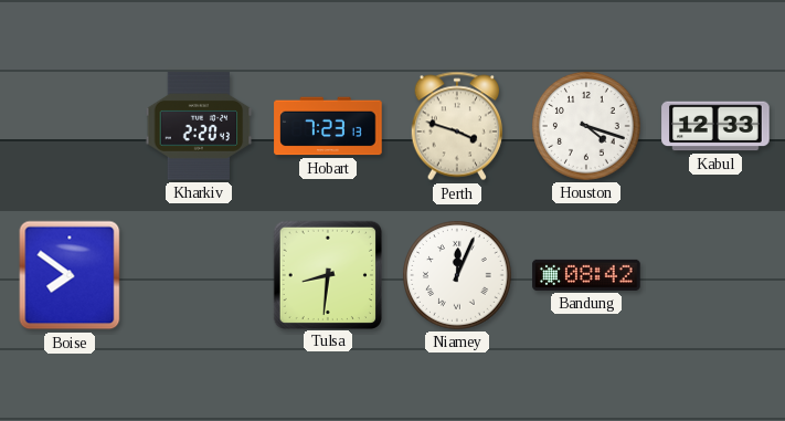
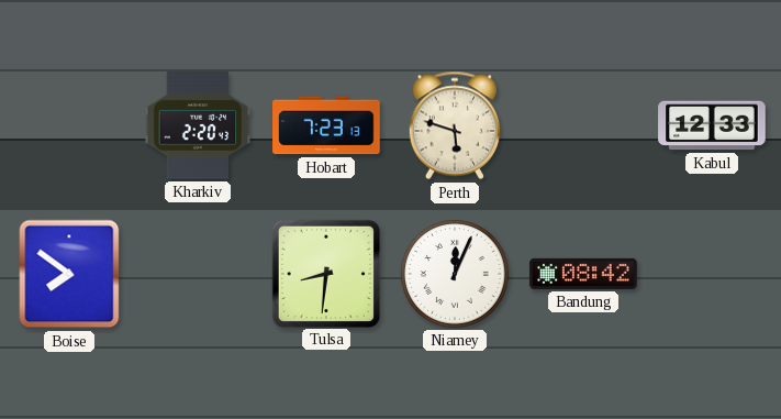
Perth: 3:48 -> 5:48 (455, 125)
Houston: 4:18 -> none (587, 127)
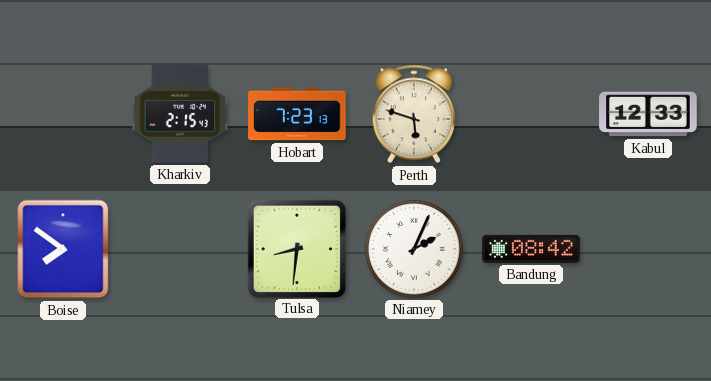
Kharkiv: 2:20 -> 2:15 (180, 114)
Niamey: 12:04 -> 2:04 (415, 250)
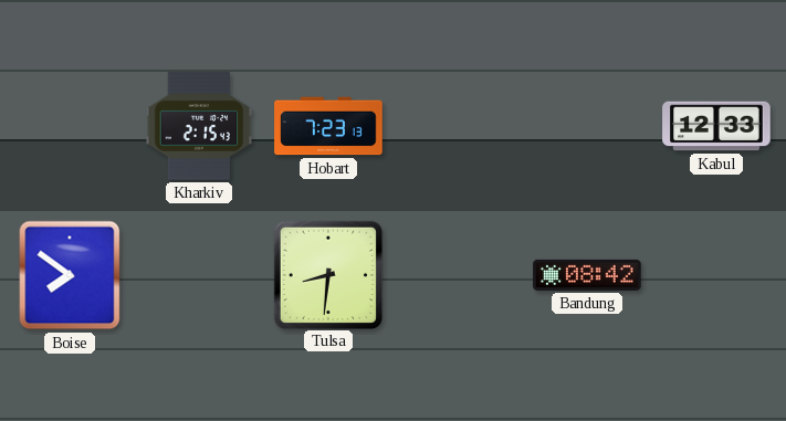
Perth: 5:48 -> none (414, 114)
Niamey: 2:04 -> none (415, 250)
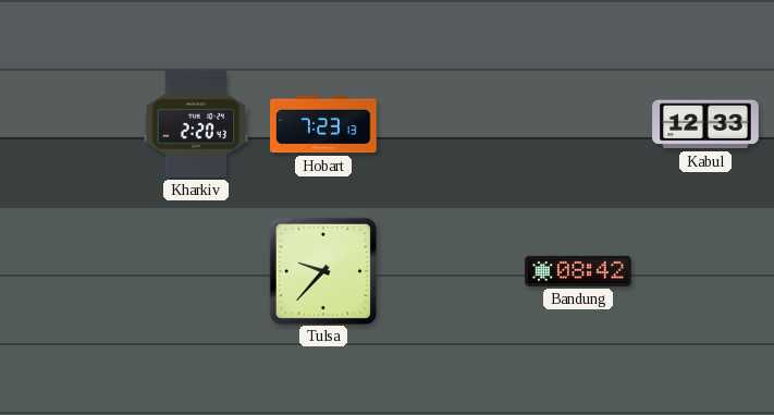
Kharkiv: 2:15 -> 2:20 (196, 124)
Boise: 7:51 -> none (70, 275)
Tulsa: 8:31 -> 9:37 (322, 270)
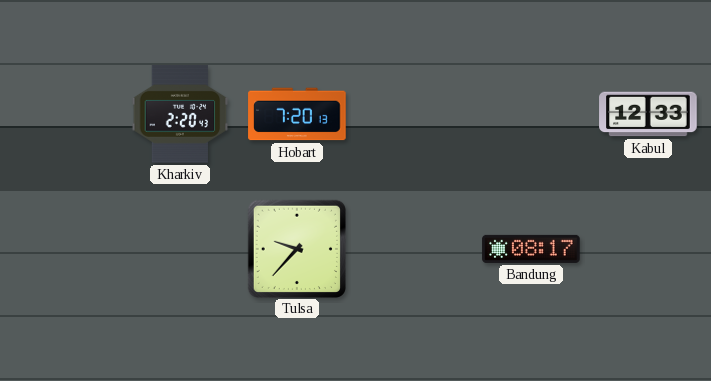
Hobart: 7:23 -> 7:20 (297, 114)
Bandung: 08:42 -> 08:17 (531, 249)
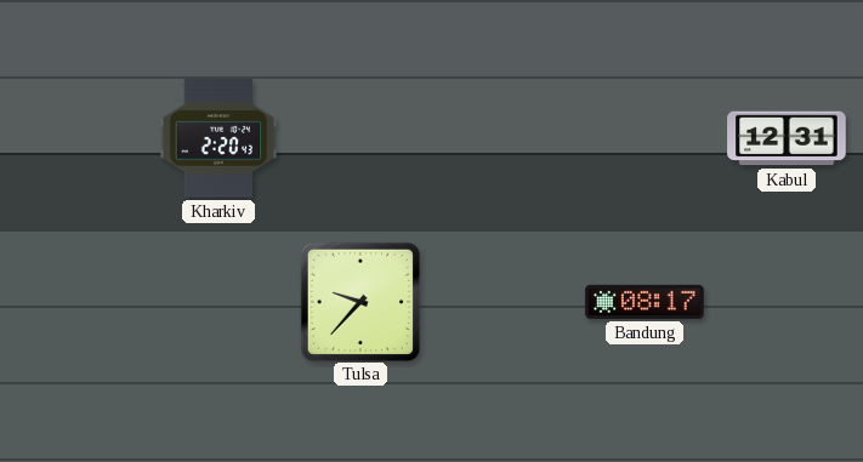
Hobart: 7:20 -> none (297, 114)
Kabul: 12:33 -> 12:31 (787, 138)
